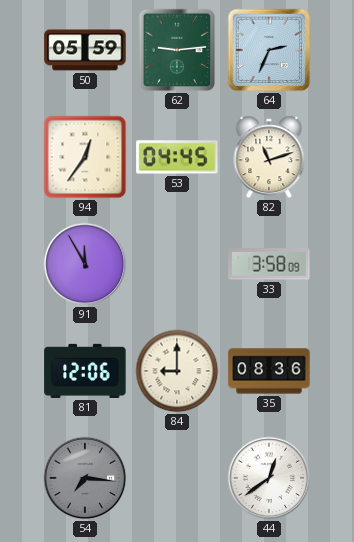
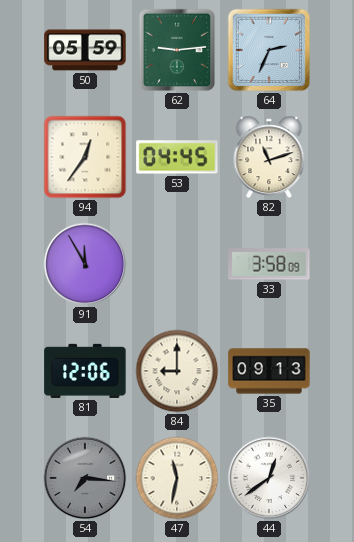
35: 08:36 -> 09:13 (269, 371)
47: none -> 11:32 (177, 478)
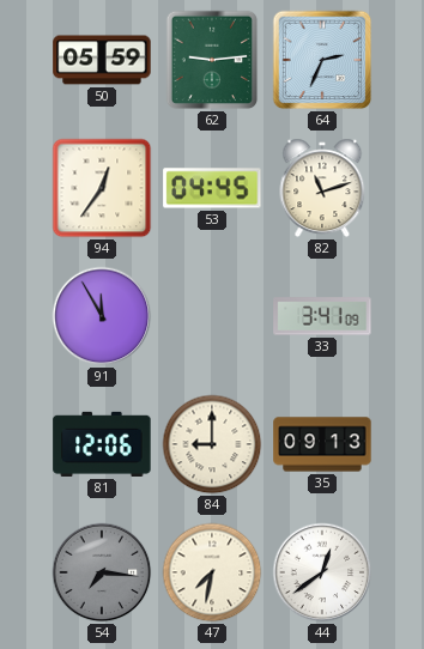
33: 3:58 -> 3:41 (322, 316)
47: 11:32 -> 7:32 (212, 572)
